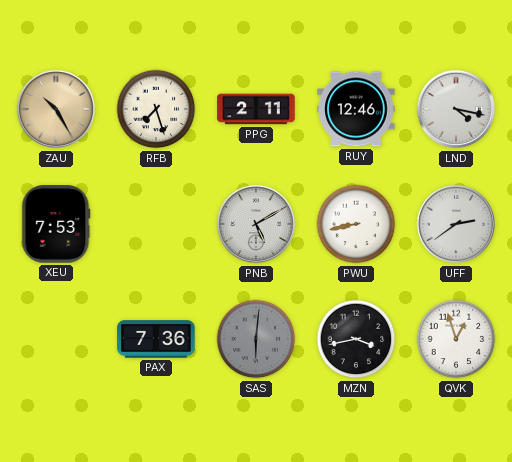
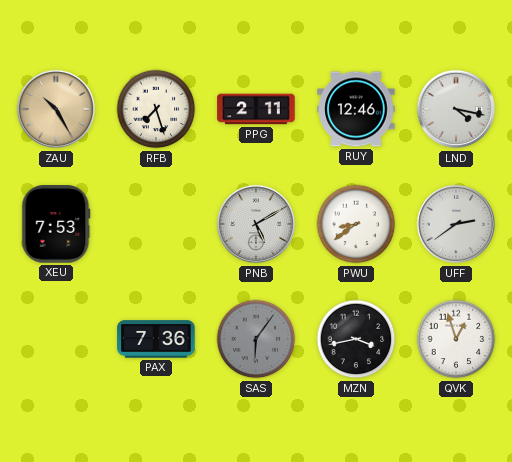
PWU: 8:43 -> 8:39 (356, 224)
SAS: 6:01 -> 6:06 (256, 339)
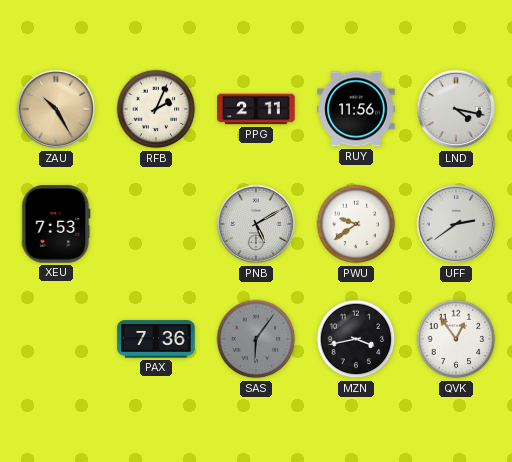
RFB: 7:27 -> 2:04 (156, 109)
RUY: 12:46 -> 11:56 (356, 109)
PWU: 8:39 -> 9:39 (356, 224)
QVK: 12:57 -> 12:54 (456, 339)
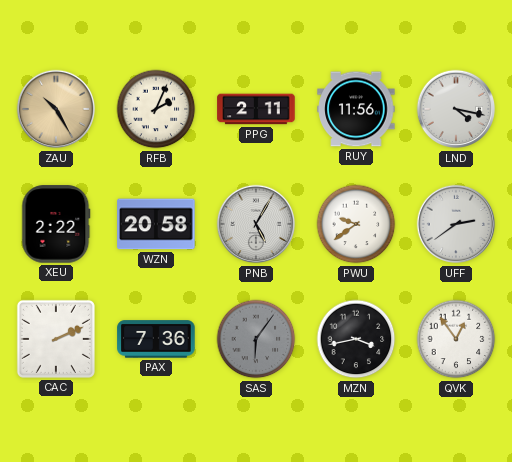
XEU: 7:53 -> 2:22 (56, 224)
WZN: none -> 20:58 (156, 224)
PNB: 5:10 -> 5:05 (256, 224)
CAC: none -> 2:11 (56, 339)
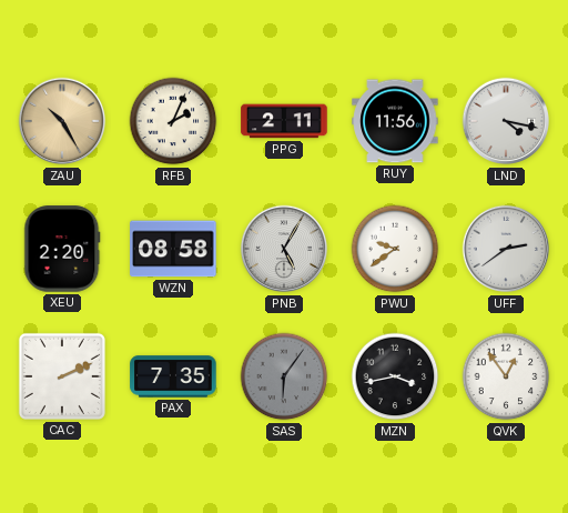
XEU: 2:22 -> 2:20 (62, 249)
WZN: 20:58 -> 08:58 (173, 249)
PAX: 7:36 -> 7:35 (173, 376)
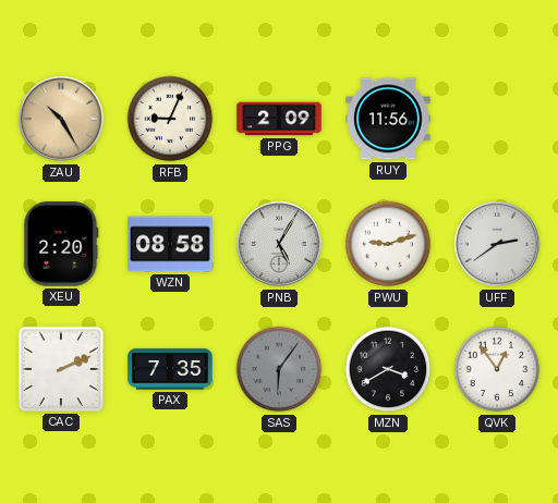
RFB: 2:04 -> 9:04 (170, 119)
PPG: 2:11 -> 2:09 (279, 119)
LND: 4:17 -> none (506, 121)
PWU: 9:39 -> 9:12 (388, 244)
MZN: 3:43 -> 3:40 (388, 369)
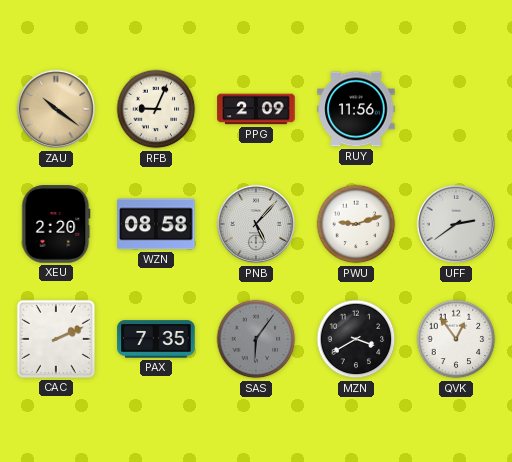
ZAU: 10:25 -> 10:21 (56, 109)
PNB: 5:05 -> 5:07 (256, 224)
